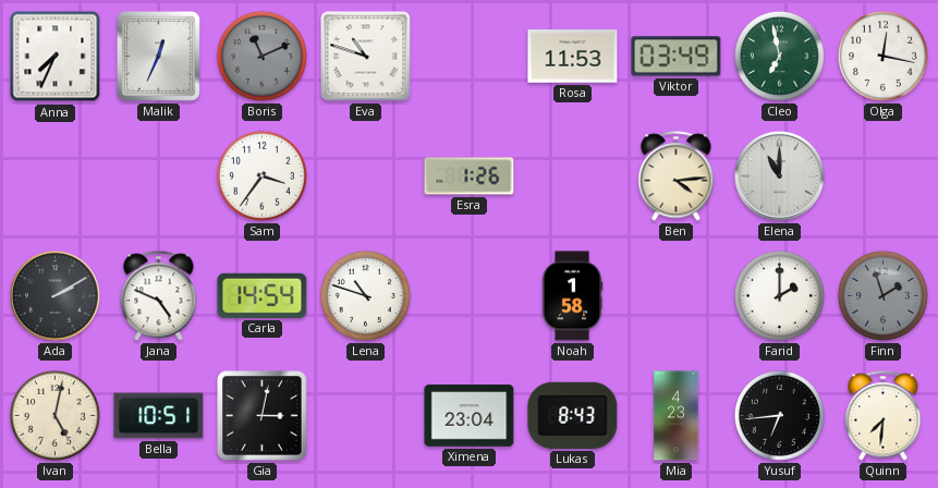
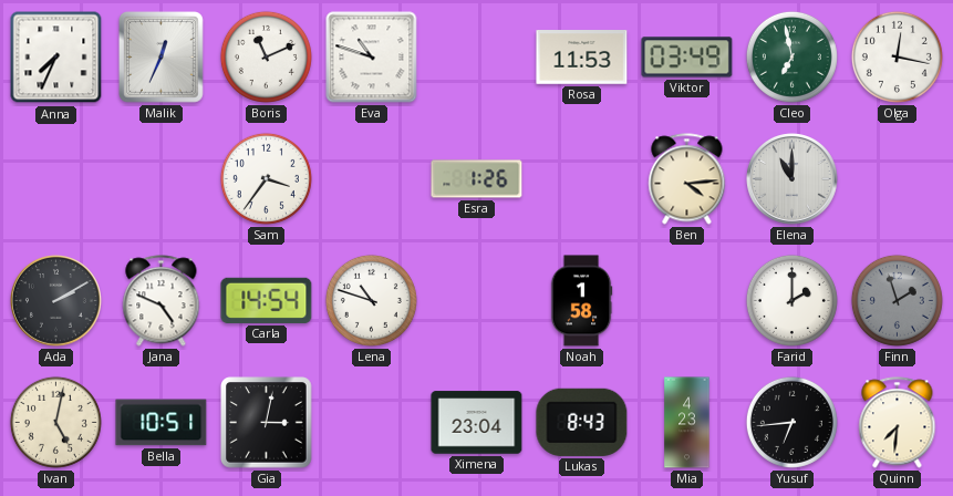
Boris dial: grey -> white (266, 56)
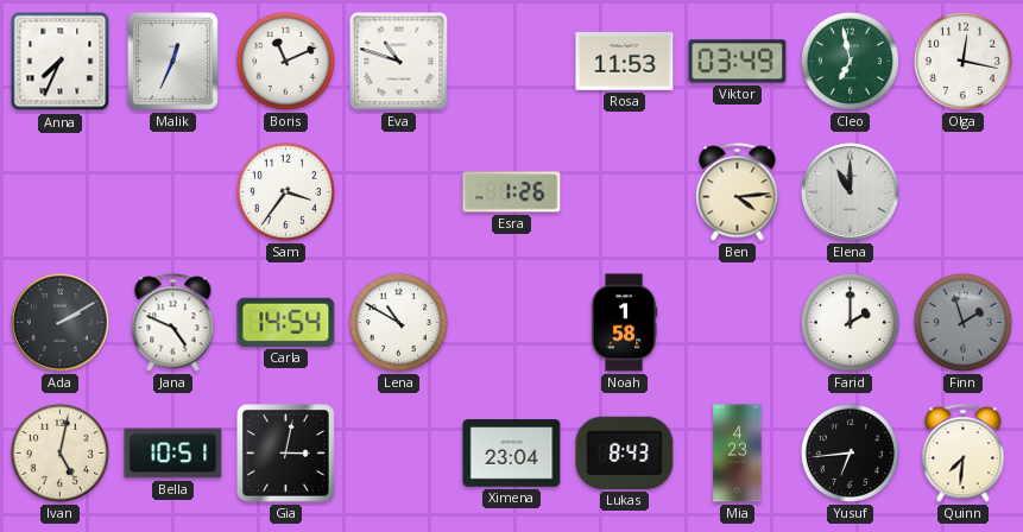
Lena: 10:48 -> 10:50 (398, 322)
